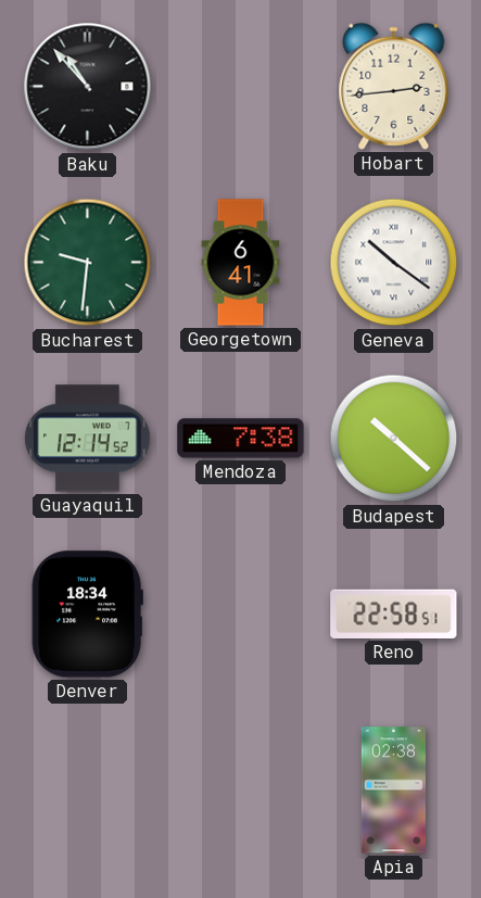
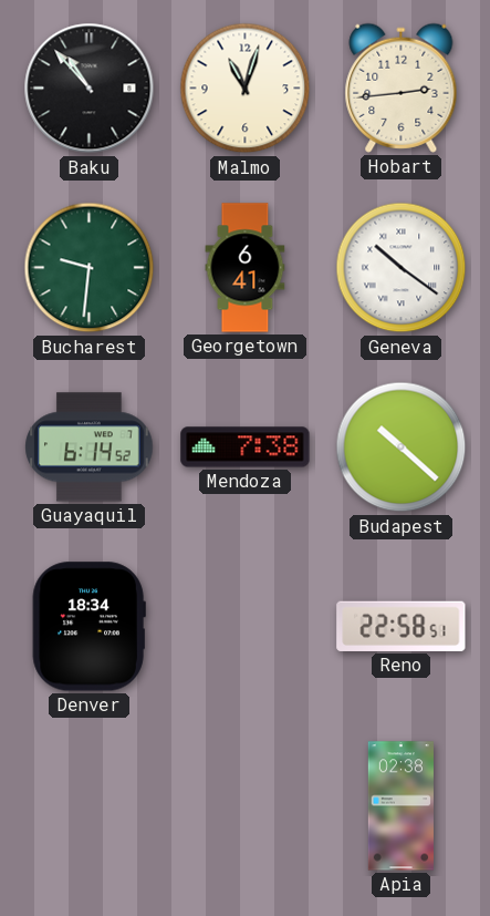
Malmo: none -> 11:03 (246, 89)
Guayaquil: 12:14 -> 6:14 (90, 447)
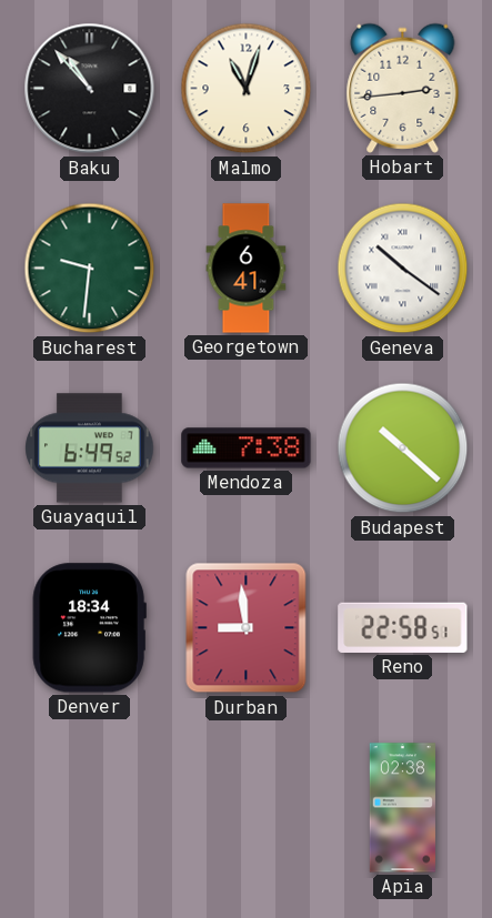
Guayaquil: 6:14 -> 6:49 (90, 448)
Durban: none -> 8:59 (247, 628)
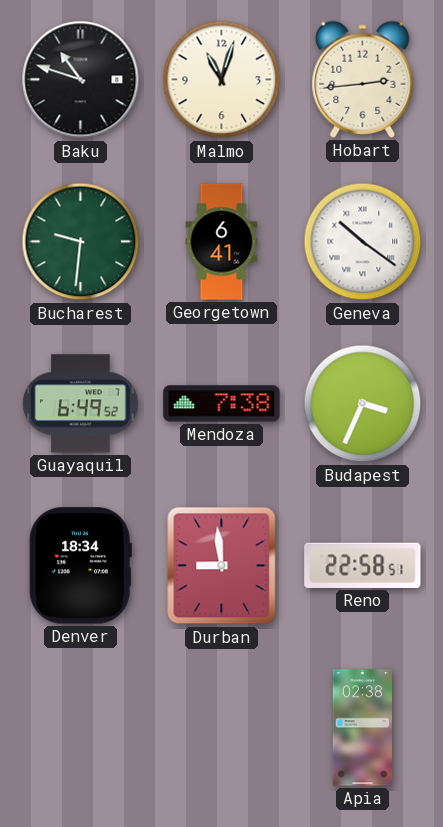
Baku: 10:53 -> 10:48 (81, 80)
Budapest: 10:22 -> 3:34 (363, 404)
